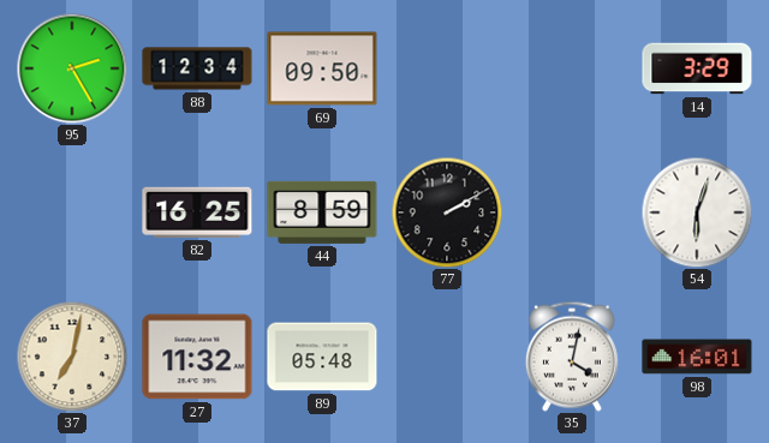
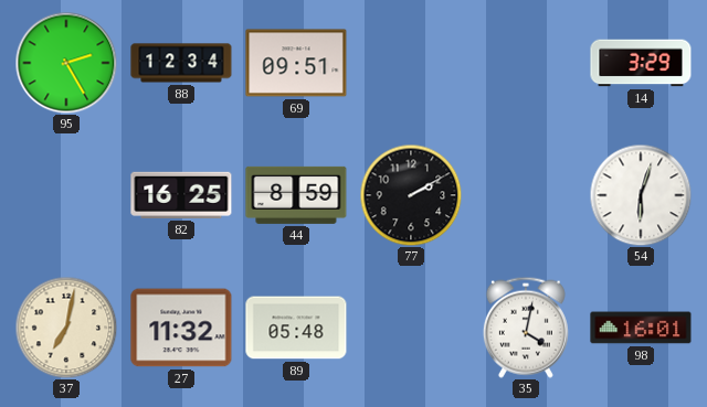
69: 09:50 -> 09:51 (296, 63)
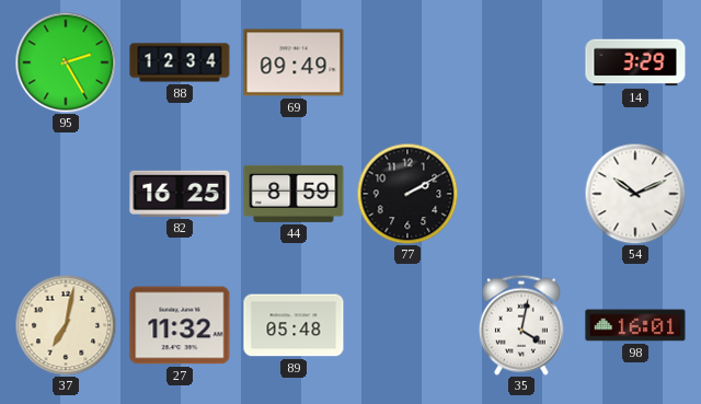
69: 09:51 -> 09:49 (294, 62)
54: 6:03 -> 10:11 (635, 194)
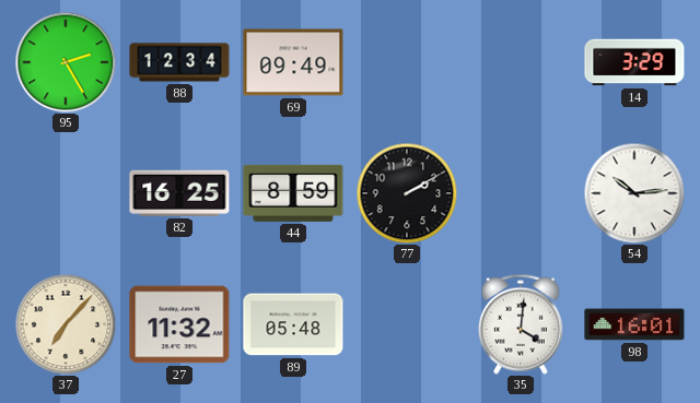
54: 10:11 -> 10:14 (634, 193)
37: 7:02 -> 7:07 (66, 324)
35: 4:02 -> 4:01 (521, 324)
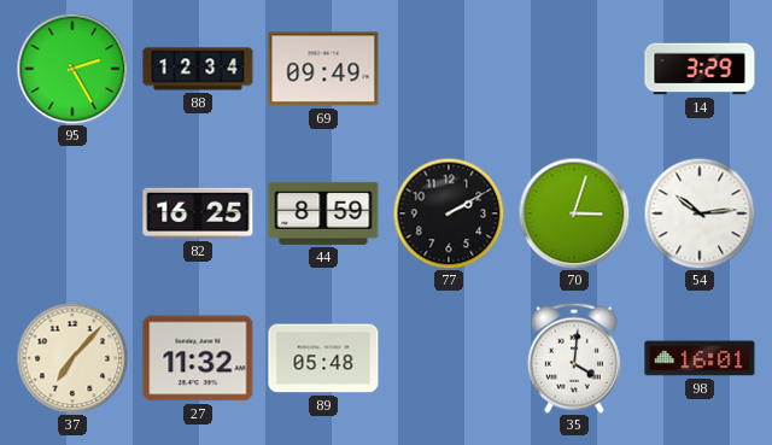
70: none -> 3:03 (574, 213)
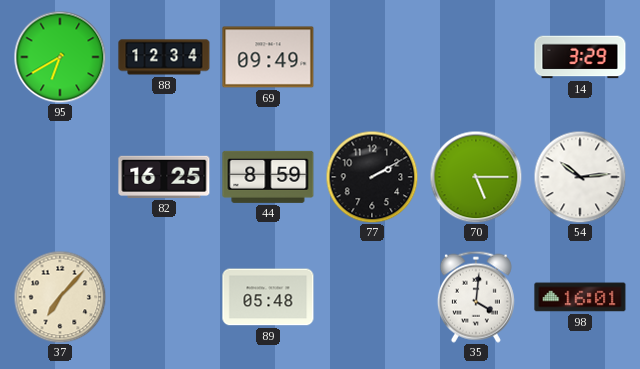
95: 2:25 -> 6:40 (60, 57)
70: 3:03 -> 5:15 (476, 177)
27: 11:32 -> none (198, 358)
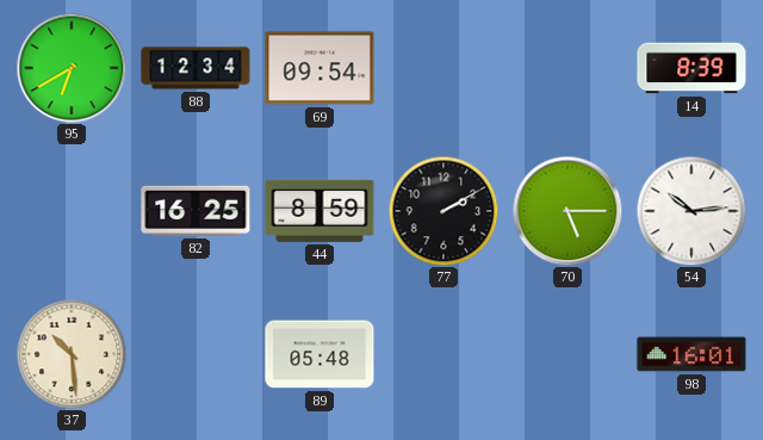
69: 09:49 -> 09:54 (320, 68)
14: 3:29 -> 8:39 (691, 68)
37: 7:07 -> 10:29 (72, 354)
35: 4:01 -> none (476, 297)
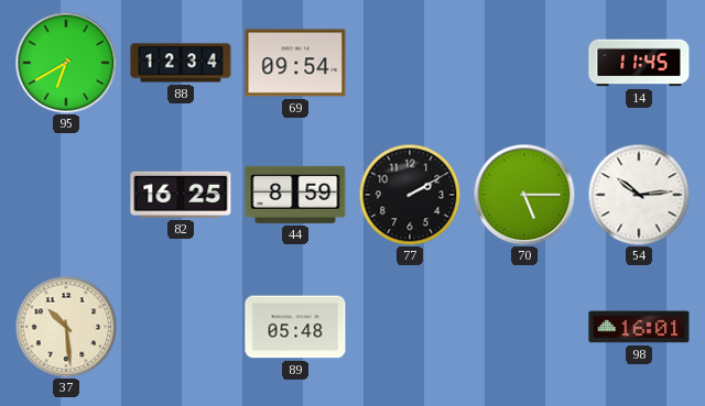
14: 8:39 -> 11:45 (639, 63)
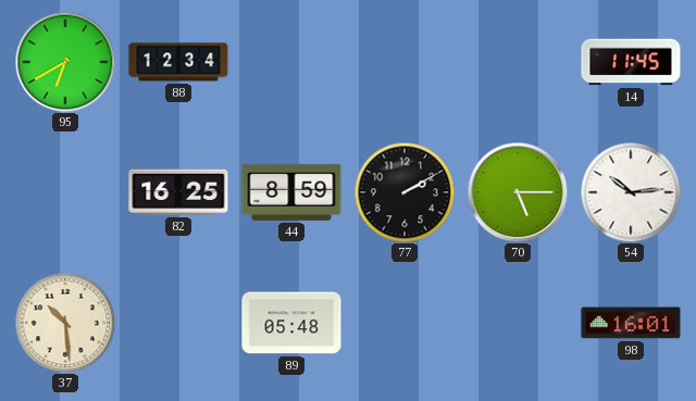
69: 09:54 -> none (295, 63)
